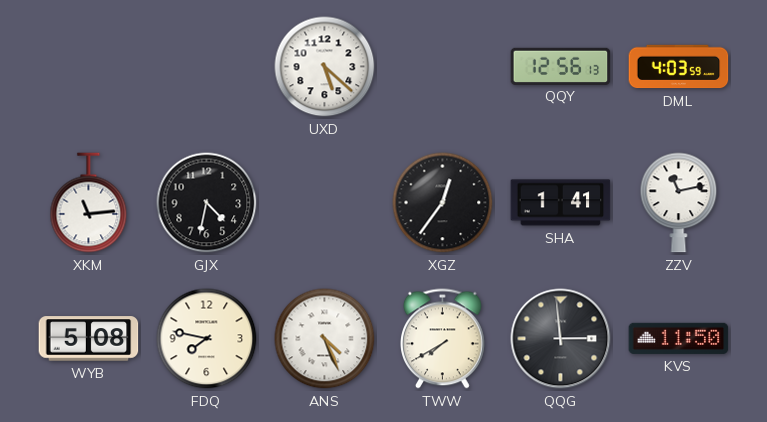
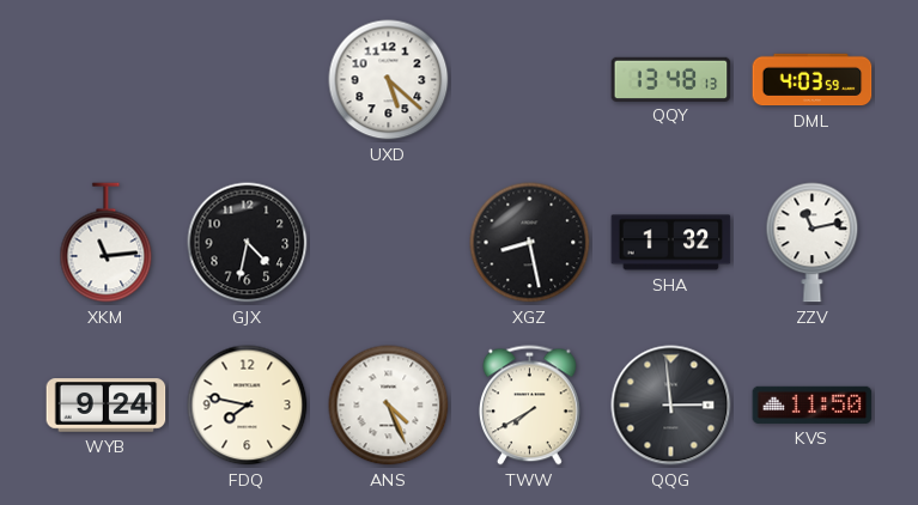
QQY: 12:56 -> 13:48 (671, 79)
XGZ: 12:36 -> 8:28 (530, 243)
SHA: 1:41 -> 1:32 (671, 243)
WYB: 5:08 -> 9:24 (107, 406)
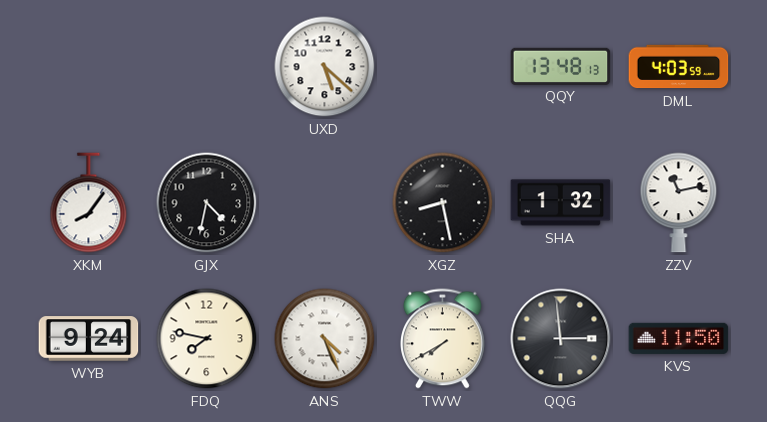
XKM: 11:14 -> 8:06 (89, 203)
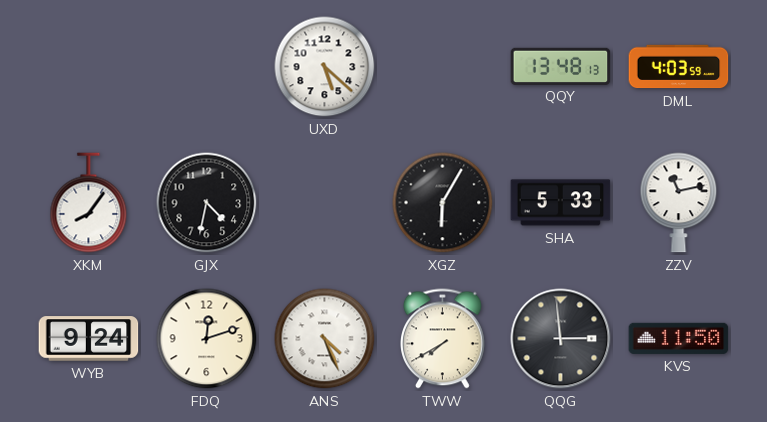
XGZ: 8:28 -> 6:05 (443, 203)
SHA: 1:32 -> 5:33 (561, 203)
FDQ: 7:47 -> 12:12 (207, 339)
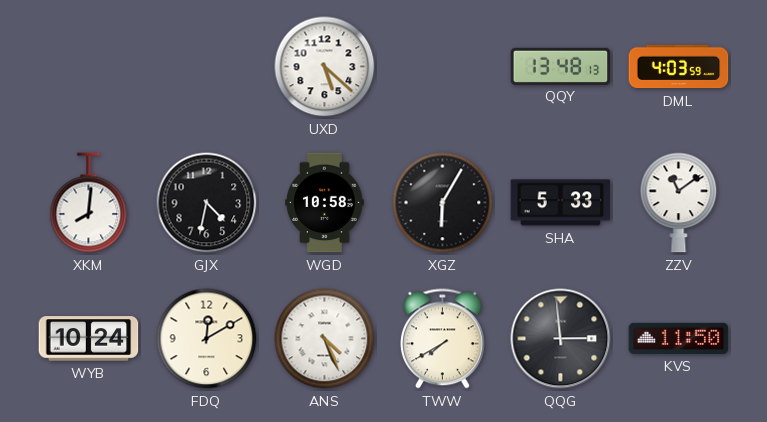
XKM: 8:06 -> 8:01 (89, 203)
WGD: none -> 10:58 (325, 203)
ZZV: 11:13 -> 11:09 (679, 203)
WYB: 9:24 -> 10:24 (89, 339)
FDQ: 12:12 -> 12:10 (207, 339)
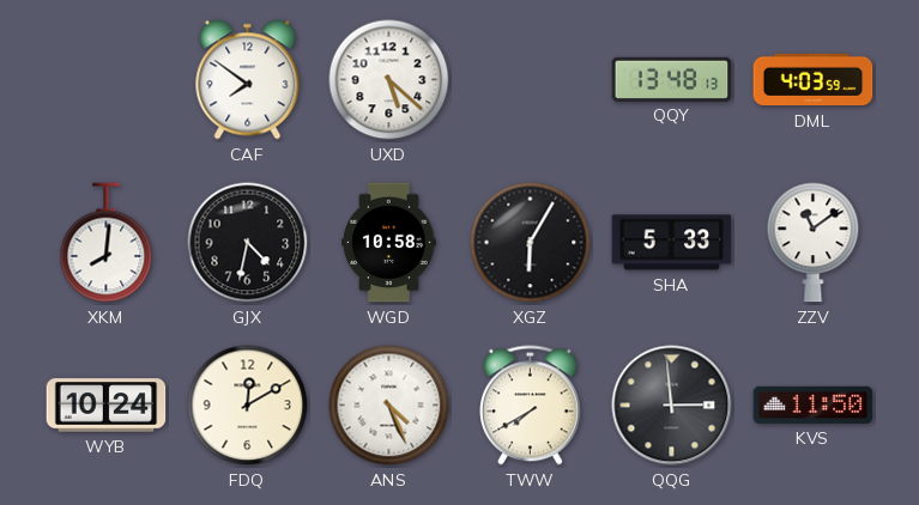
CAF: none -> 7:51 (248, 80)
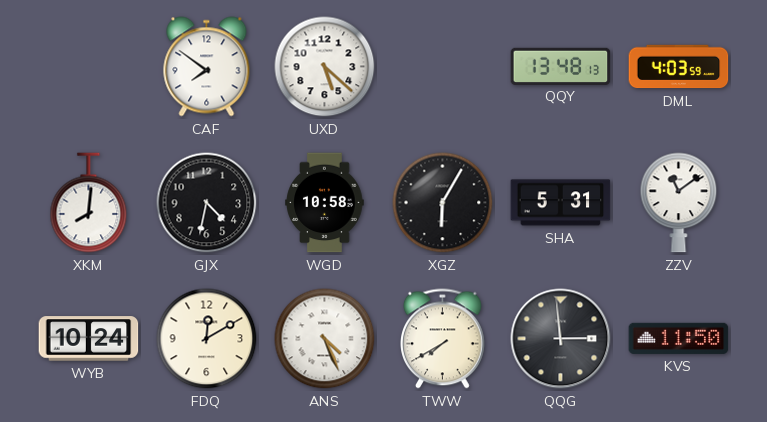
SHA: 5:33 -> 5:31 (561, 203)
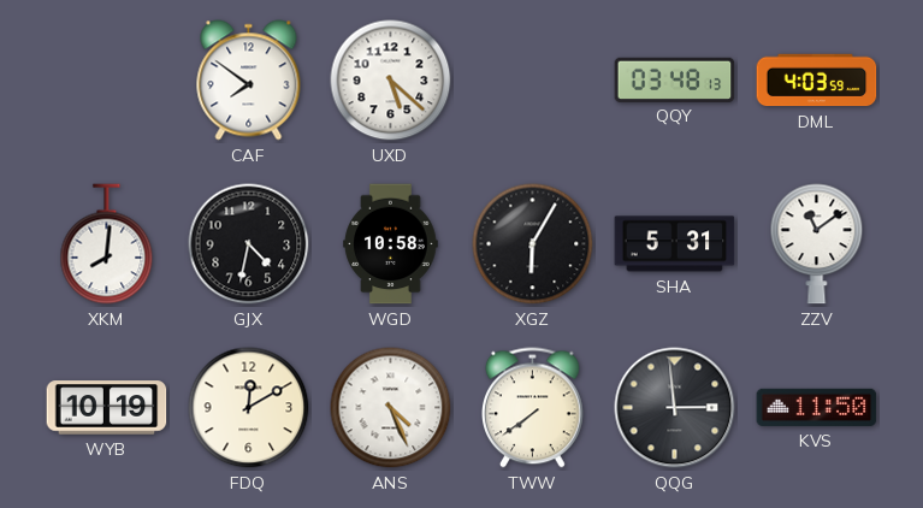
QQY: 13:48 -> 03:48 (675, 79)
WYB: 10:24 -> 10:19 (107, 408)
TWW: 7:40 -> 7:39 (533, 408)
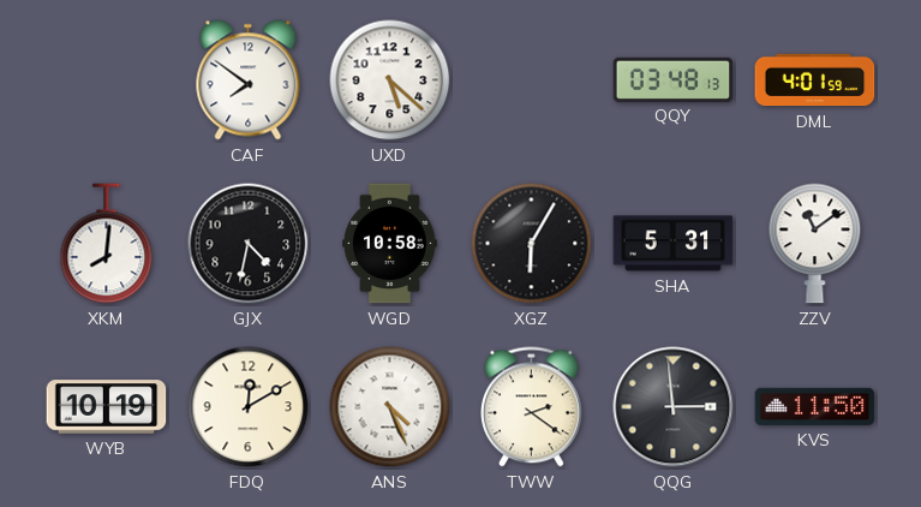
DML: 4:03 -> 4:01 (815, 80)
TWW: 7:39 -> 2:21 (532, 407)
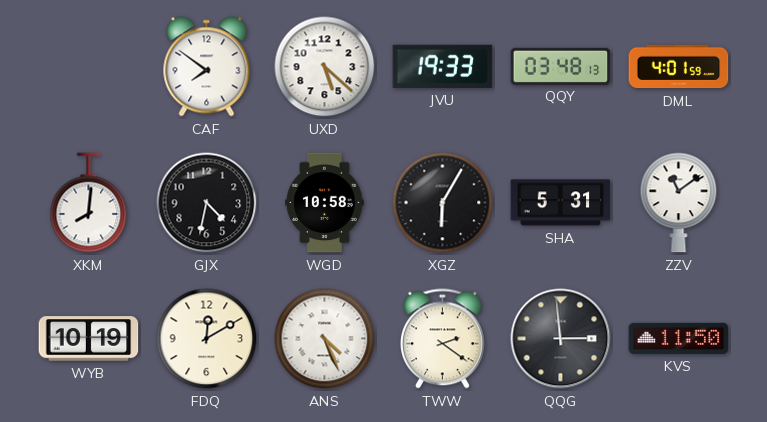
JVU: none -> 19:33 (443, 66)
